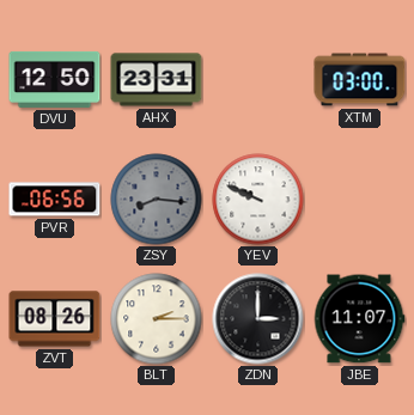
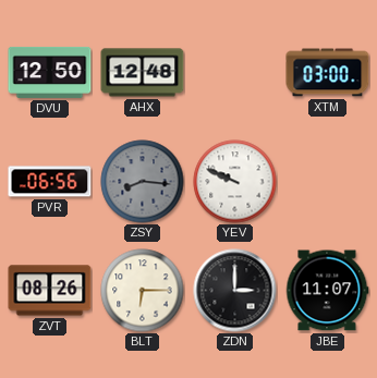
AHX: 23:31 -> 12:48 (143, 73)
BLT: 2:15 -> 6:15 (143, 291)
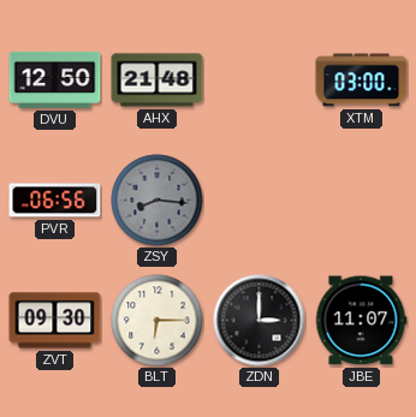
AHX: 12:48 -> 21:48 (158, 81)
YEV: 9:49 -> none (235, 182)
ZVT: 08:26 -> 09:30 (55, 321)
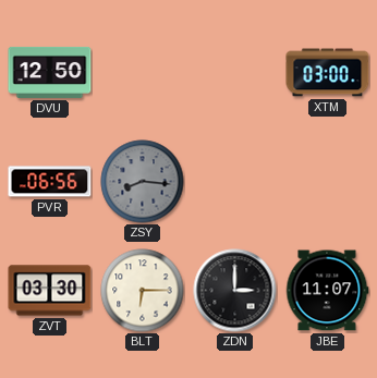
AHX: 21:48 -> none (158, 81)
ZVT: 09:30 -> 03:30 (50, 291)
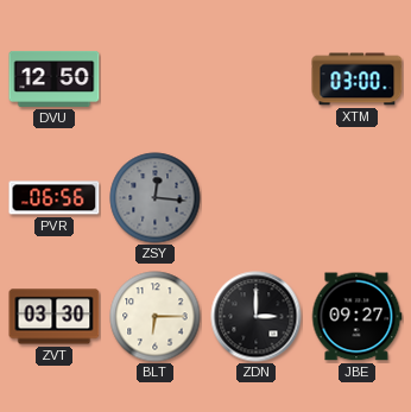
ZSY: 8:16 -> 12:16 (156, 198)
JBE: 11:07 -> 09:27 (356, 317)
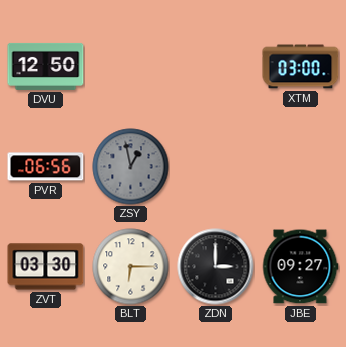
ZSY: 12:16 -> 12:58 (131, 167)
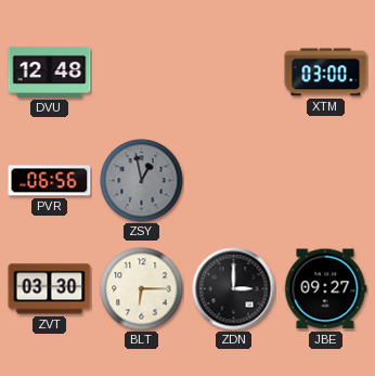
DVU: 12:50 -> 12:48 (50, 72)
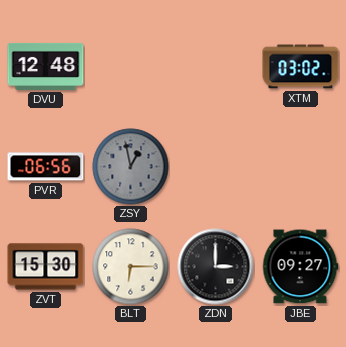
XTM: 03:00 -> 03:02 (301, 67)
ZVT: 03:30 -> 15:30 (46, 267)
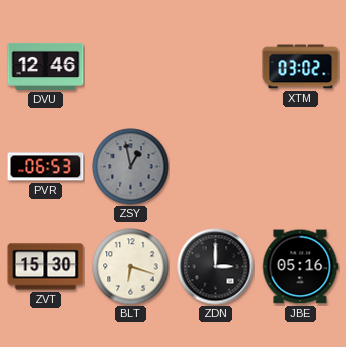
DVU: 12:48 -> 12:46 (46, 66)
PVR: 06:56 -> 06:53 (46, 167)
BLT: 6:15 -> 6:18 (131, 267)
JBE: 09:27 -> 05:16 (300, 267)
